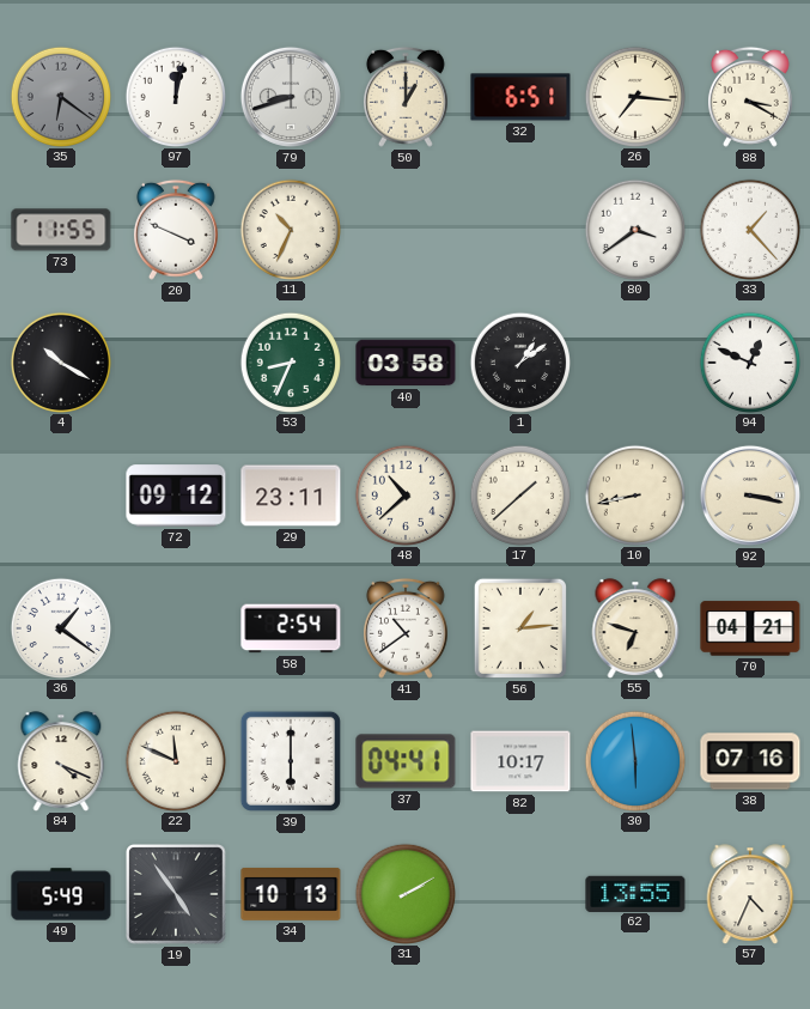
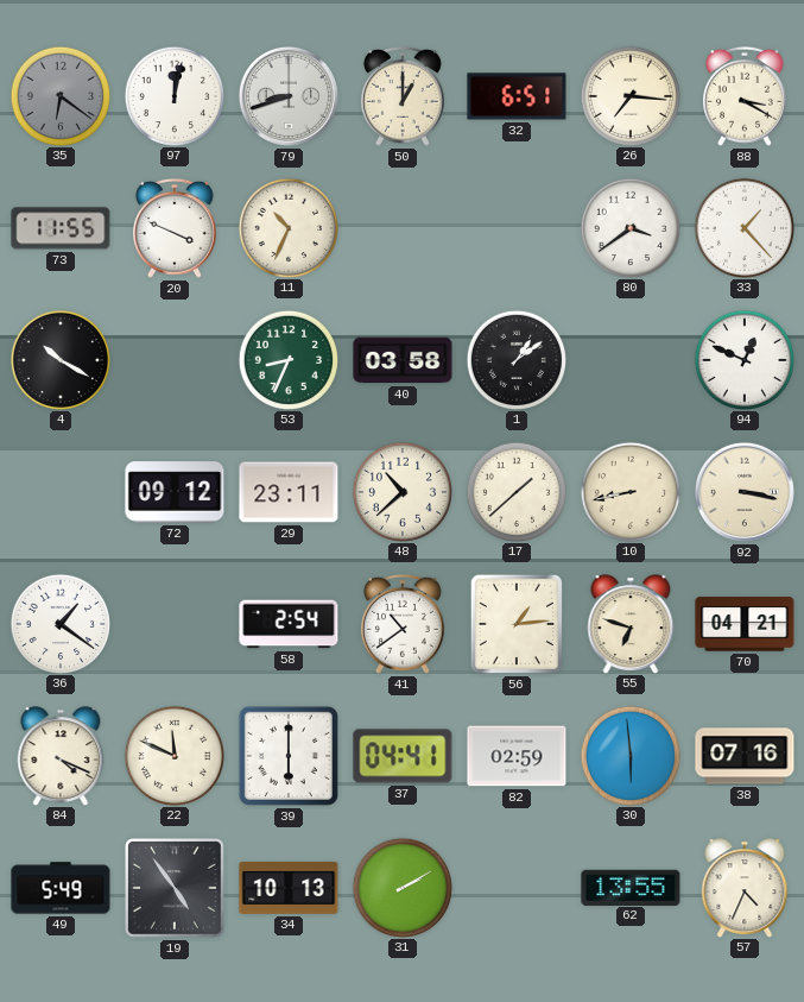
82: 10:17 -> 02:59 (517, 756)
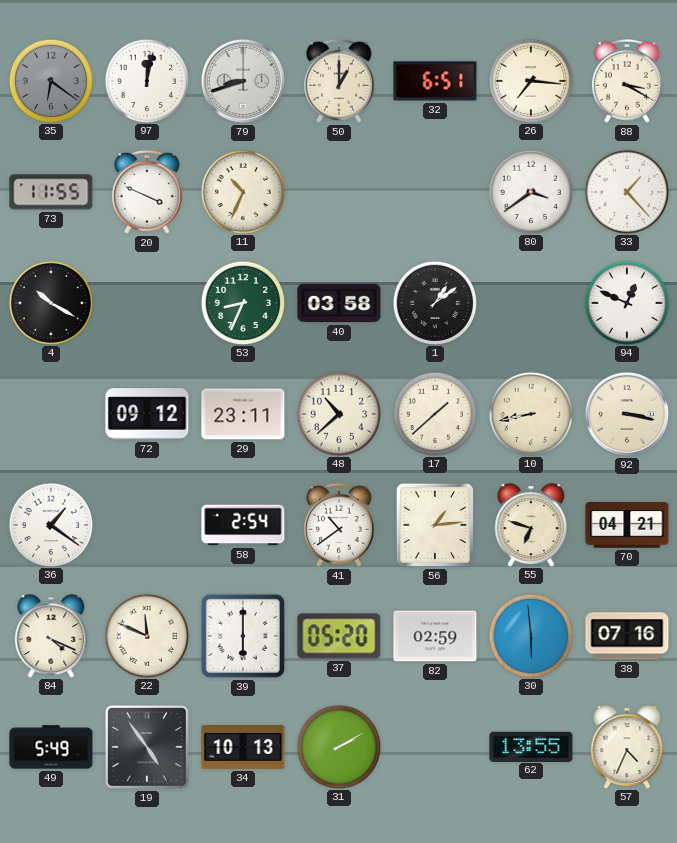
37: 04:41 -> 05:20 (339, 636)
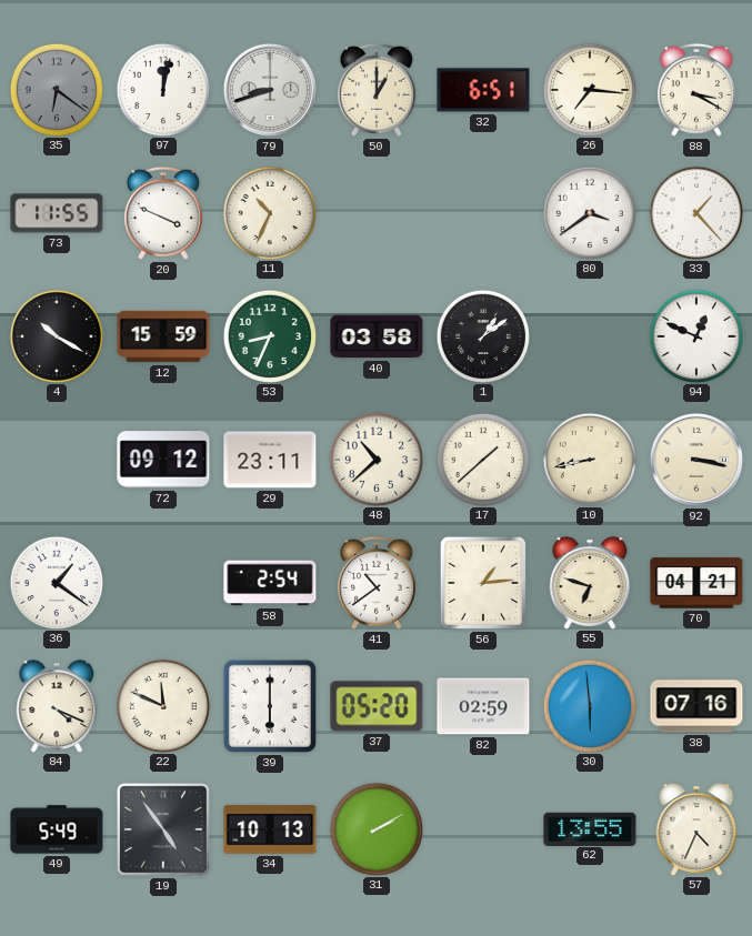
12: none -> 15:59 (163, 336)
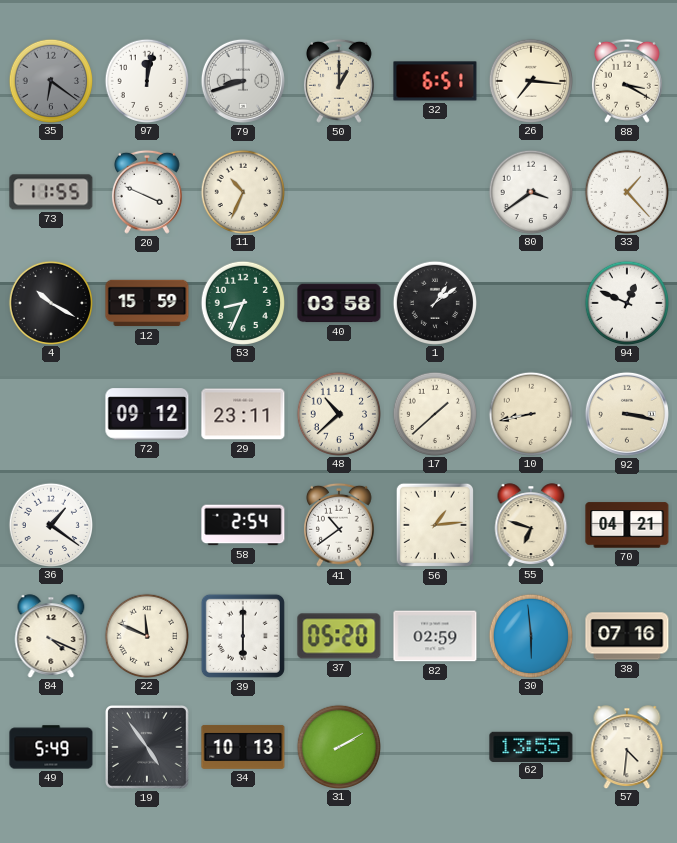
57: 4:34 -> 4:31 (627, 747)
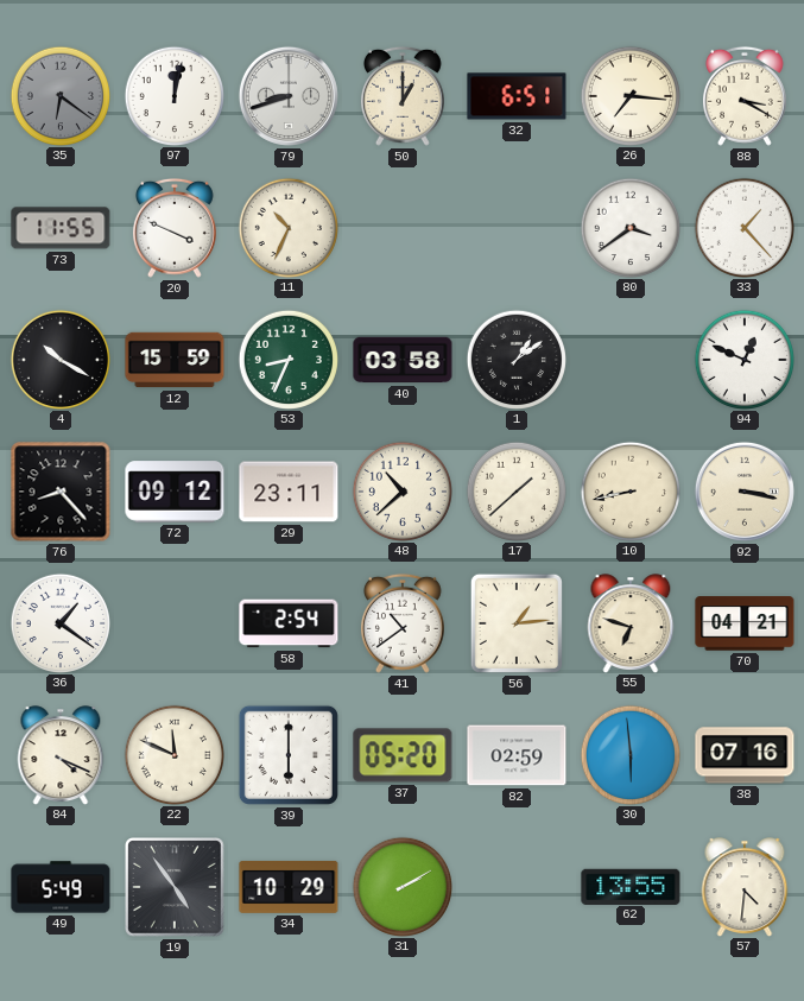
76: none -> 8:23 (61, 492)
34: 10:13 -> 10:29 (289, 887)
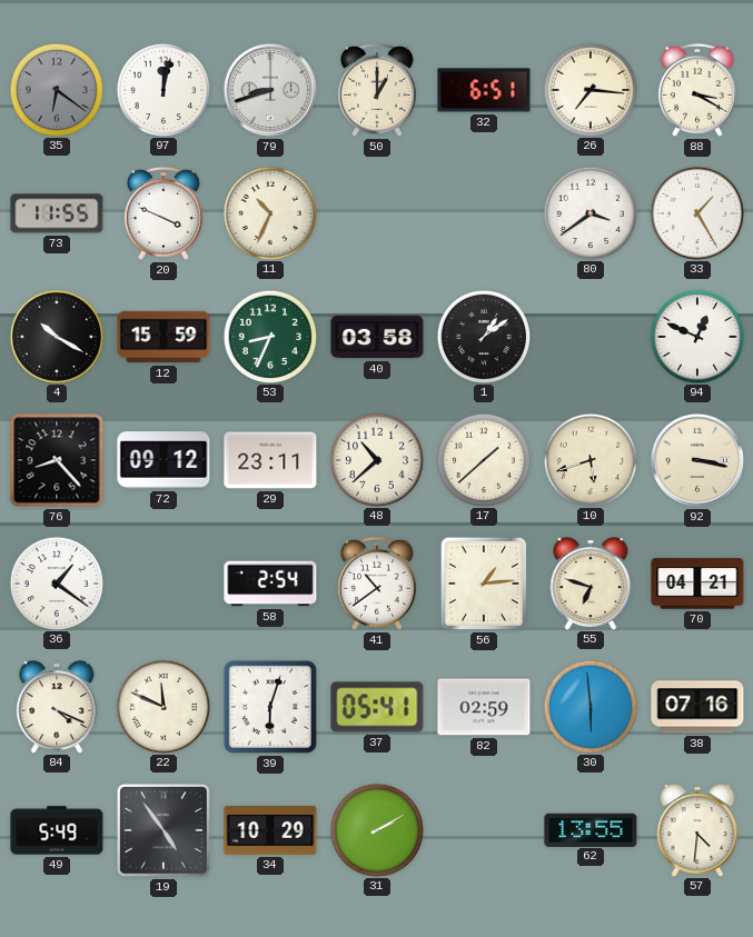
33: 1:23 -> 1:25 (696, 212)
10: 8:43 -> 5:42 (589, 459)
39: 6:00 -> 6:03 (270, 707)
37: 05:20 -> 05:41 (377, 707)
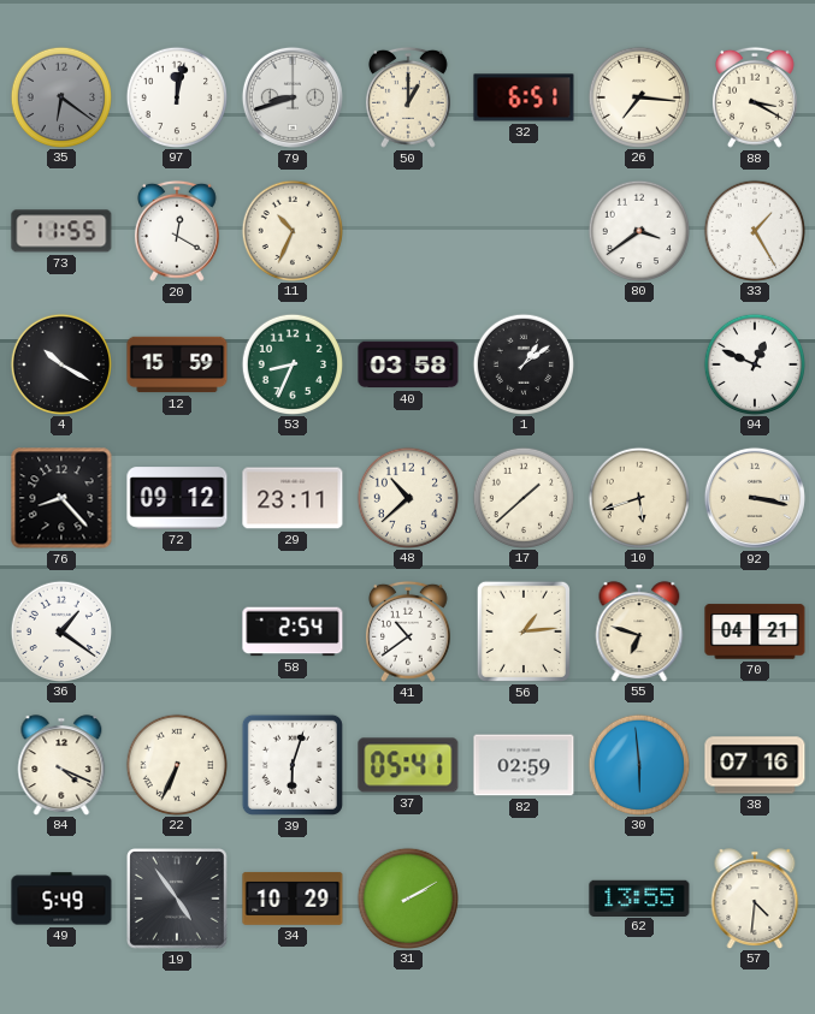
20: 3:49 -> 12:20 (177, 231)
22: 11:49 -> 6:34 (176, 764)
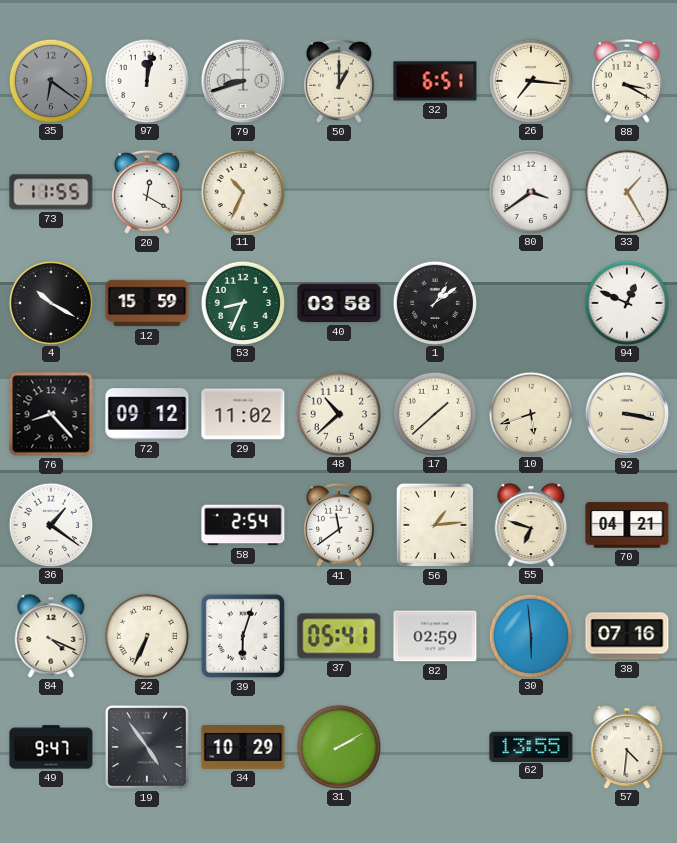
29: 23:11 -> 11:02 (243, 414)
41: 10:39 -> 11:39 (339, 525)
49: 5:49 -> 9:47 (51, 747)
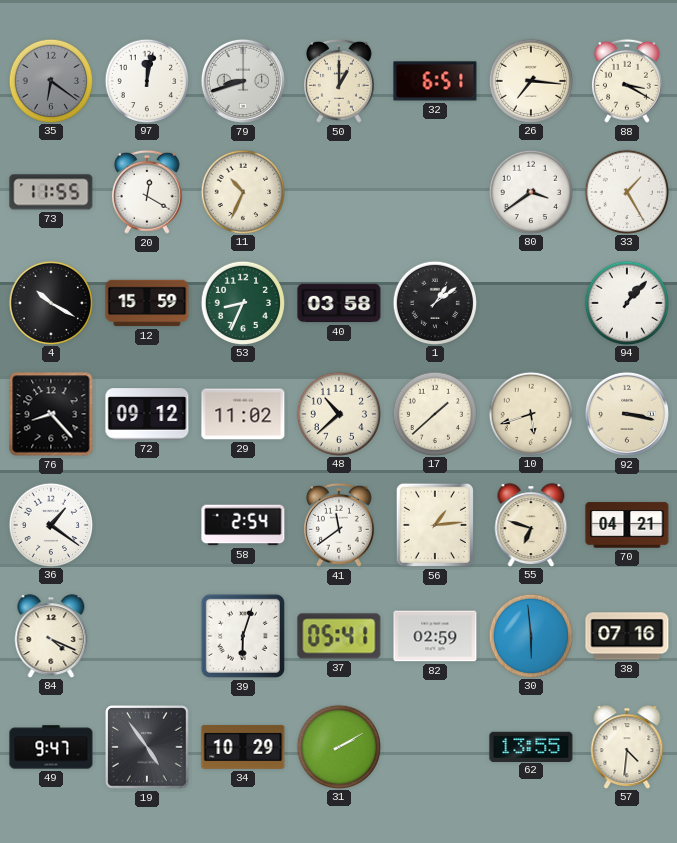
94: 12:49 -> 1:07 (626, 302)
22: 6:34 -> none (146, 635)
